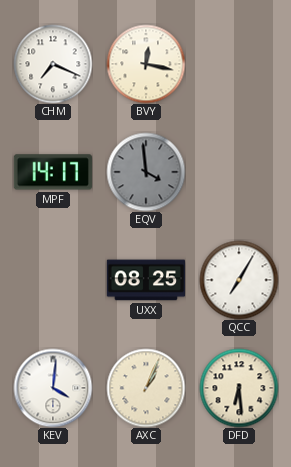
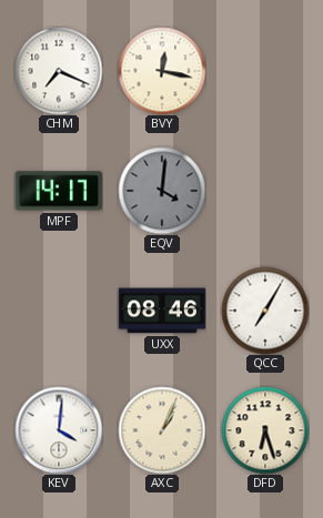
EQV: 3:59 -> 4:01 (162, 191)
UXX: 08:25 -> 08:46 (161, 311)
DFD: 6:29 -> 6:27 (265, 430)
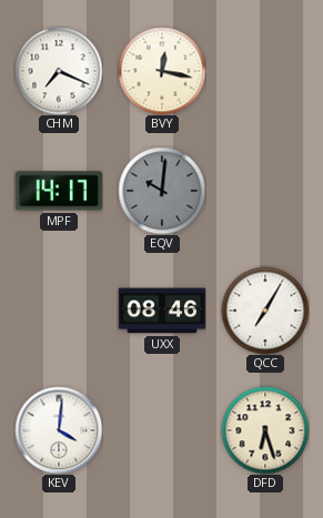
EQV: 4:01 -> 10:01 (162, 191)
AXC: 1:04 -> none (162, 430)
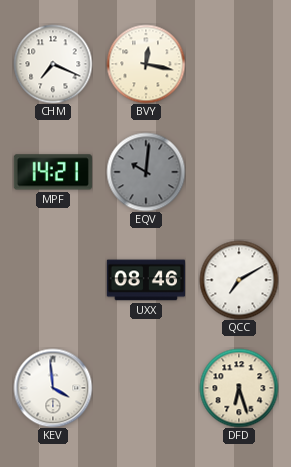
MPF: 14:17 -> 14:21 (52, 172)
QCC: 7:05 -> 7:10 (239, 280)
KEV: 4:01 -> 3:59 (53, 388)
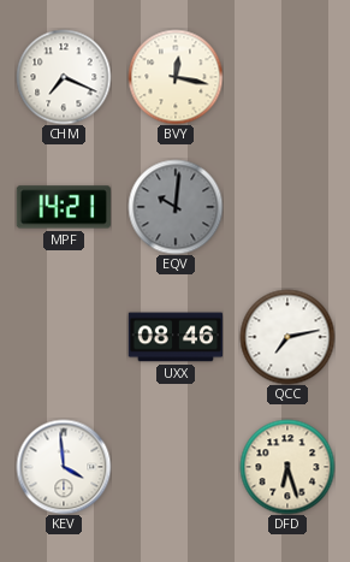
QCC: 7:10 -> 7:13 (287, 337)
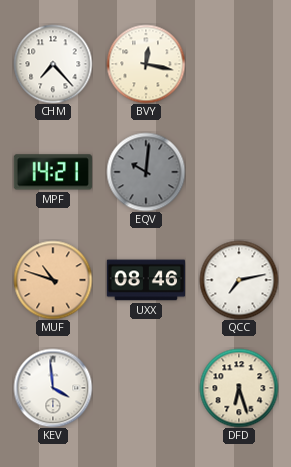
CHM: 7:19 -> 7:23 (53, 64)
MUF: none -> 10:48 (53, 280)
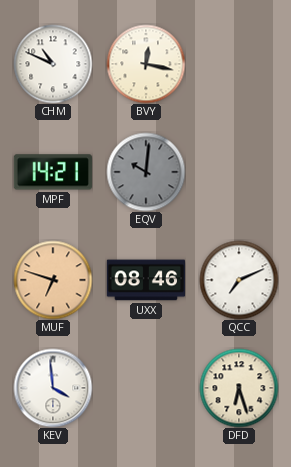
CHM: 7:23 -> 10:49 (53, 64)
MUF: 10:48 -> 6:48 (53, 280)
QCC: 7:13 -> 7:11 (239, 280)
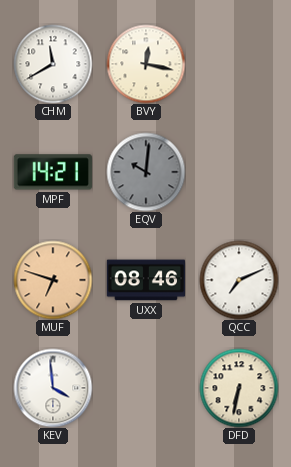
CHM: 10:49 -> 11:40 (53, 64)
DFD: 6:27 -> 6:32 (239, 388)
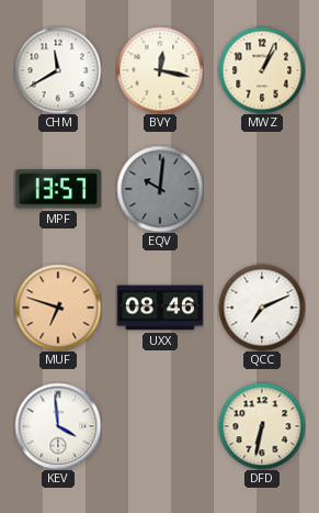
MWZ: none -> 1:04 (262, 70)
MPF: 14:21 -> 13:57 (57, 189)
